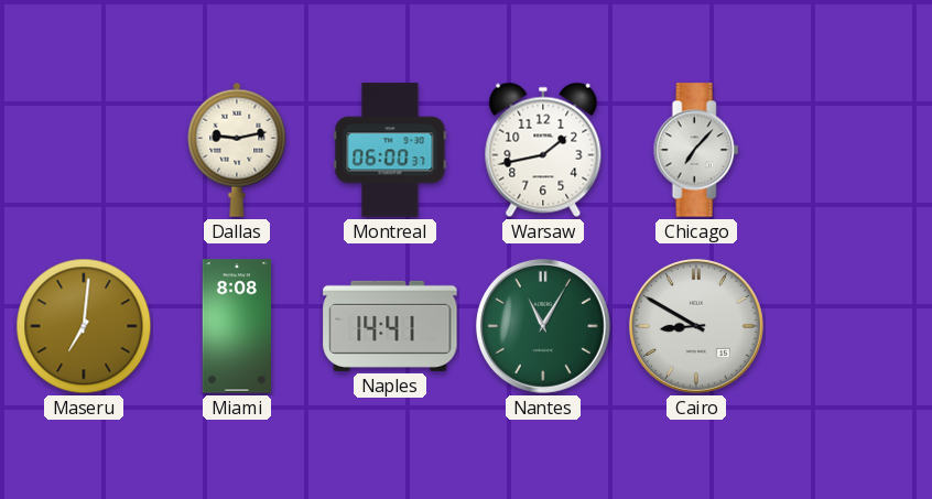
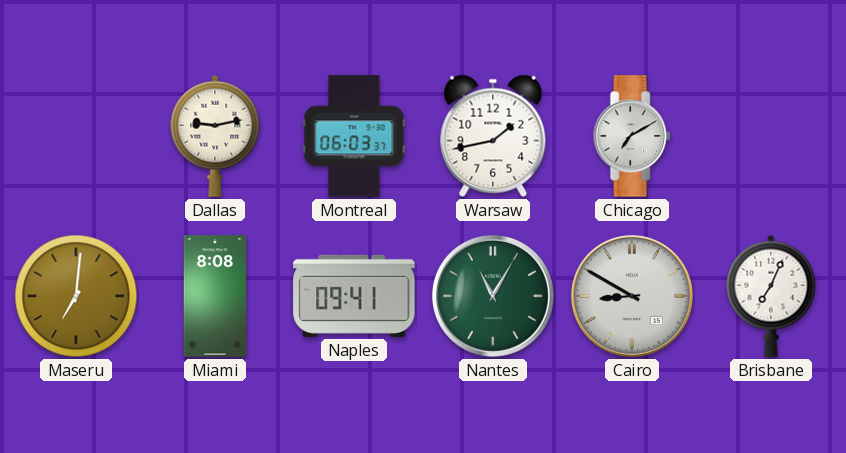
Montreal: 06:00 -> 06:03 (354, 136)
Chicago: 7:07 -> 7:10 (632, 136)
Naples: 14:41 -> 09:41 (354, 296)
Brisbane: none -> 7:04 (771, 296)
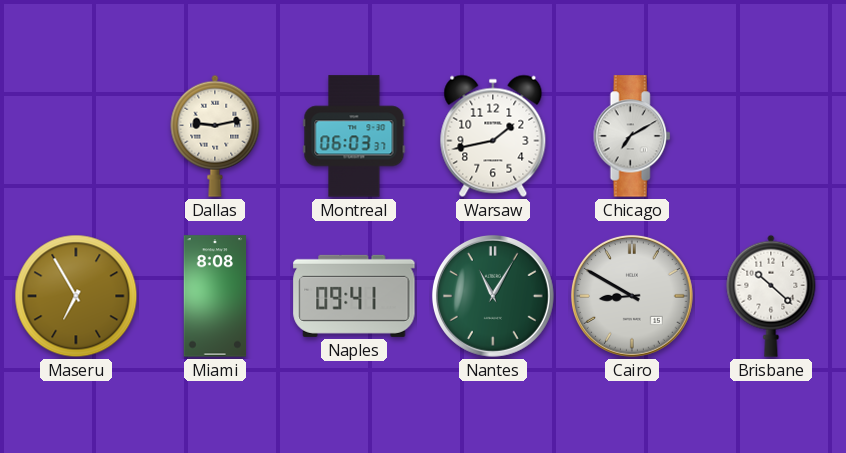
Maseru: 7:01 -> 6:55 (76, 296)
Brisbane: 7:04 -> 10:22 (771, 296)
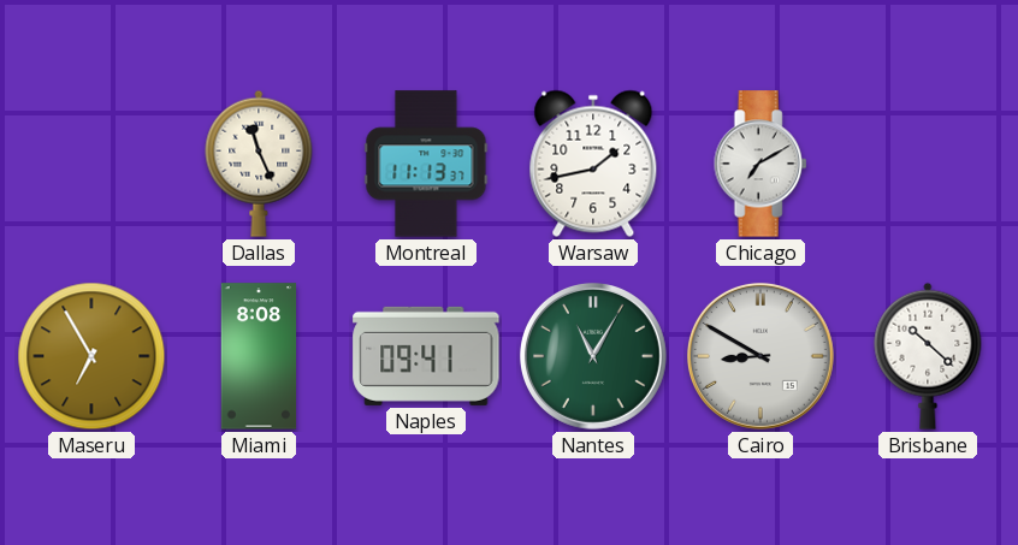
Dallas: 9:13 -> 11:26 (259, 164)
Montreal: 06:03 -> 11:13 (426, 164)
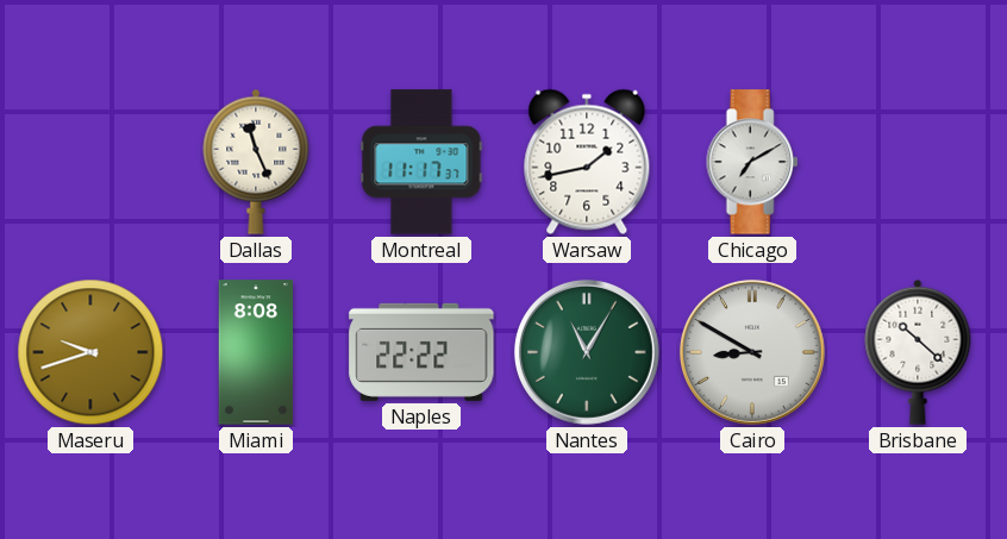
Montreal: 11:13 -> 11:17 (421, 162)
Maseru: 6:55 -> 9:42 (90, 352)
Naples: 09:41 -> 22:22 (421, 352)
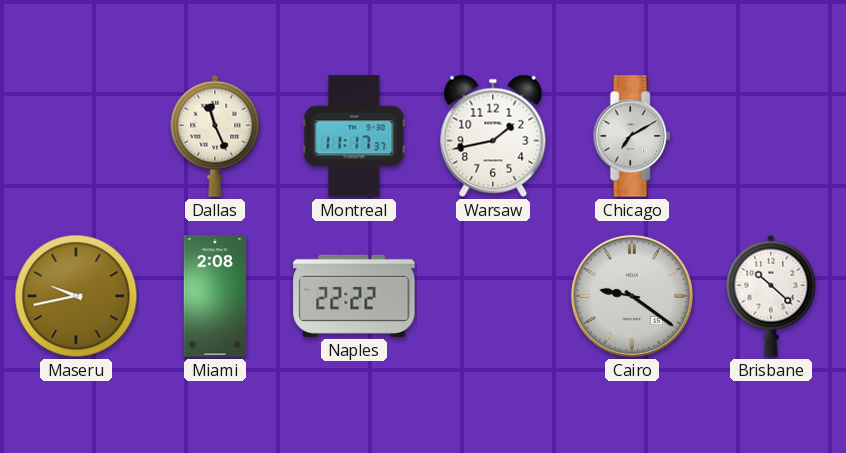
Maseru: 9:42 -> 9:43 (76, 296)
Miami: 8:08 -> 2:08 (215, 296)
Nantes: 11:05 -> none (587, 352)
Cairo: 8:50 -> 9:21 (632, 296)
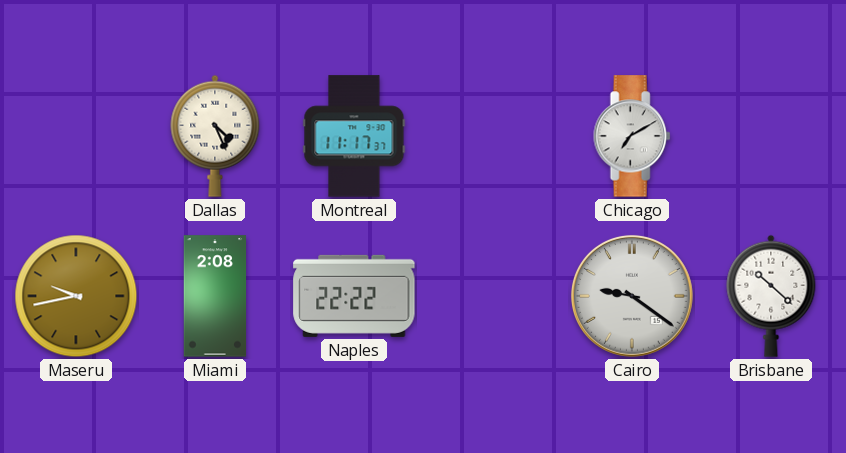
Dallas: 11:26 -> 4:26 (215, 136)
Warsaw: 1:43 -> none (493, 136)
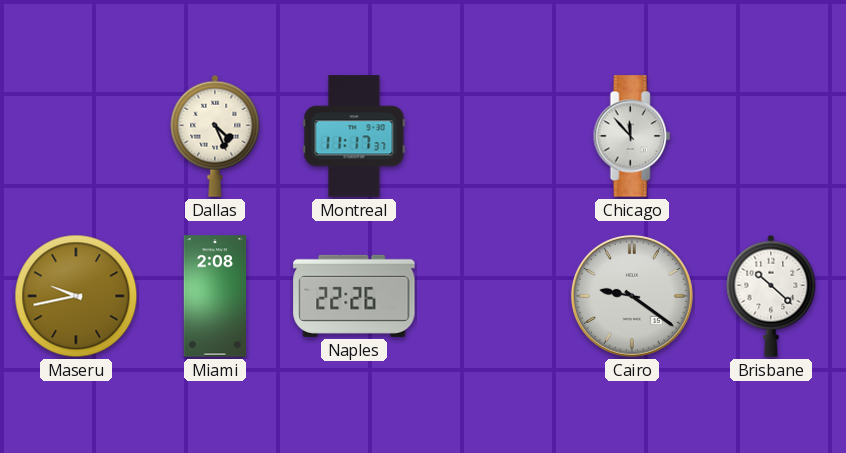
Chicago: 7:10 -> 11:53 (632, 136)
Naples: 22:22 -> 22:26 (354, 296)
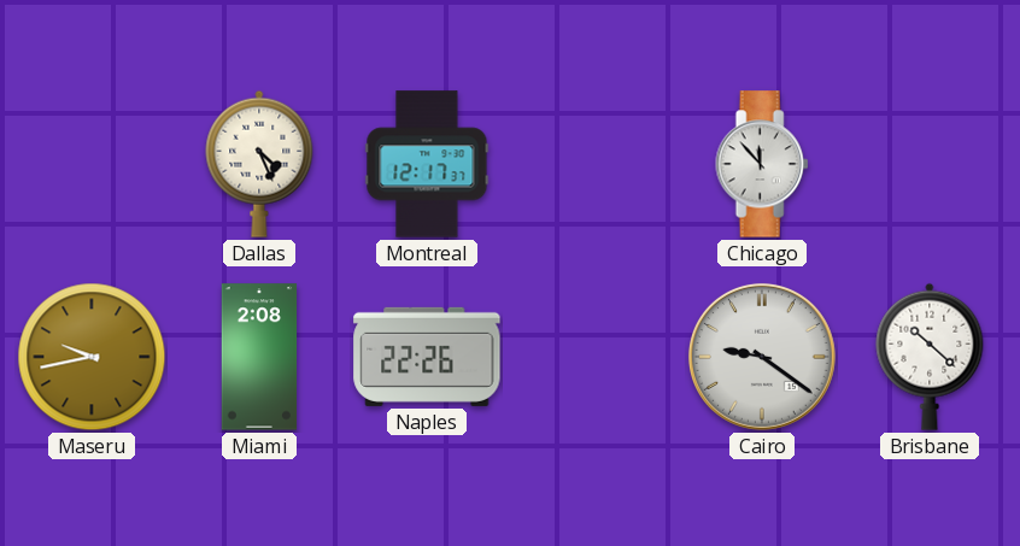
Montreal: 11:17 -> 12:17 (427, 164)
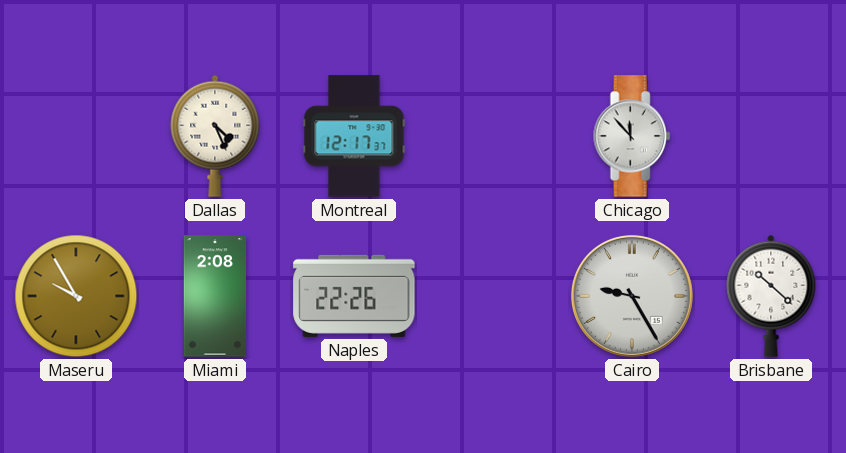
Maseru: 9:43 -> 9:55 (76, 296)
Cairo: 9:21 -> 9:25 (632, 296)
